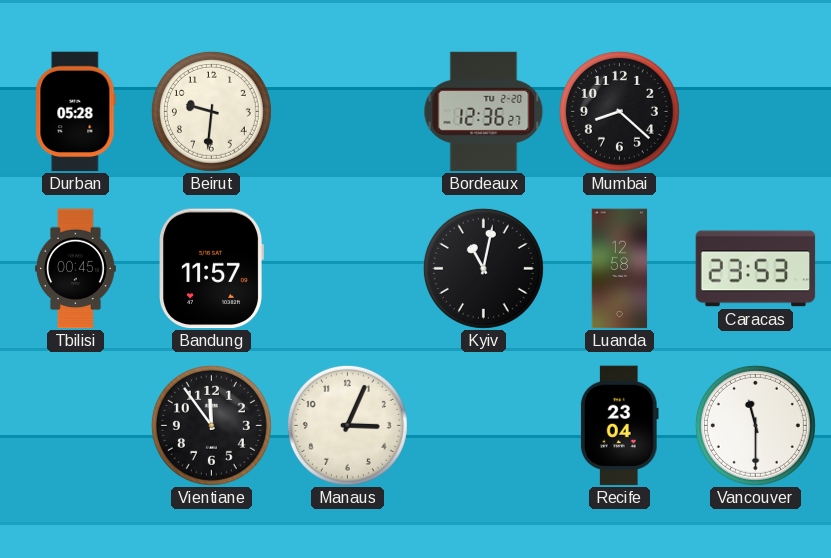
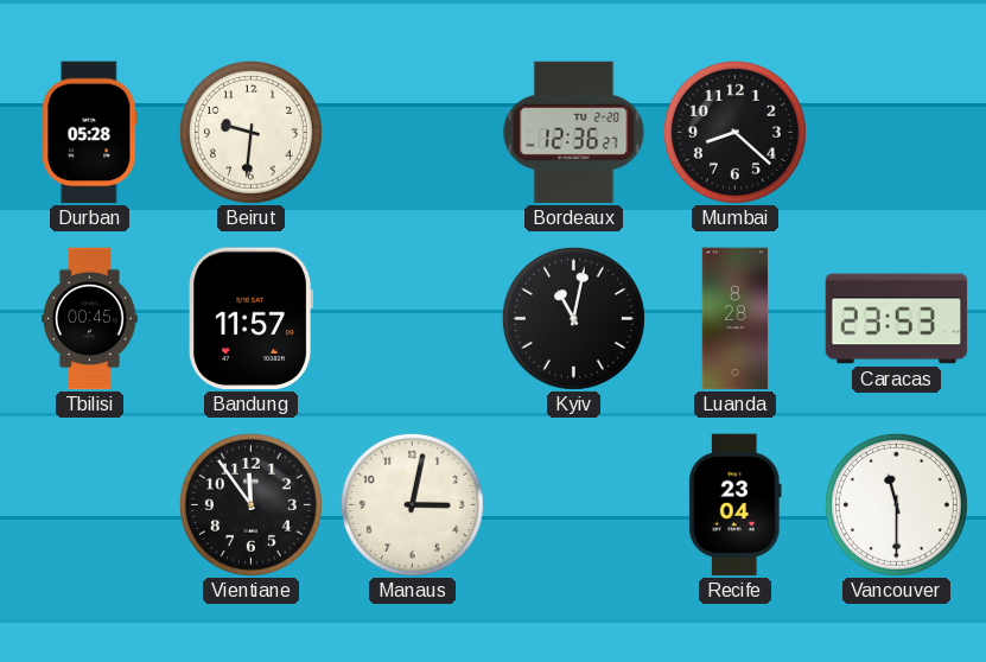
Luanda: 12:58 -> 8:28 (736, 319)
Manaus: 3:04 -> 3:02 (412, 504)
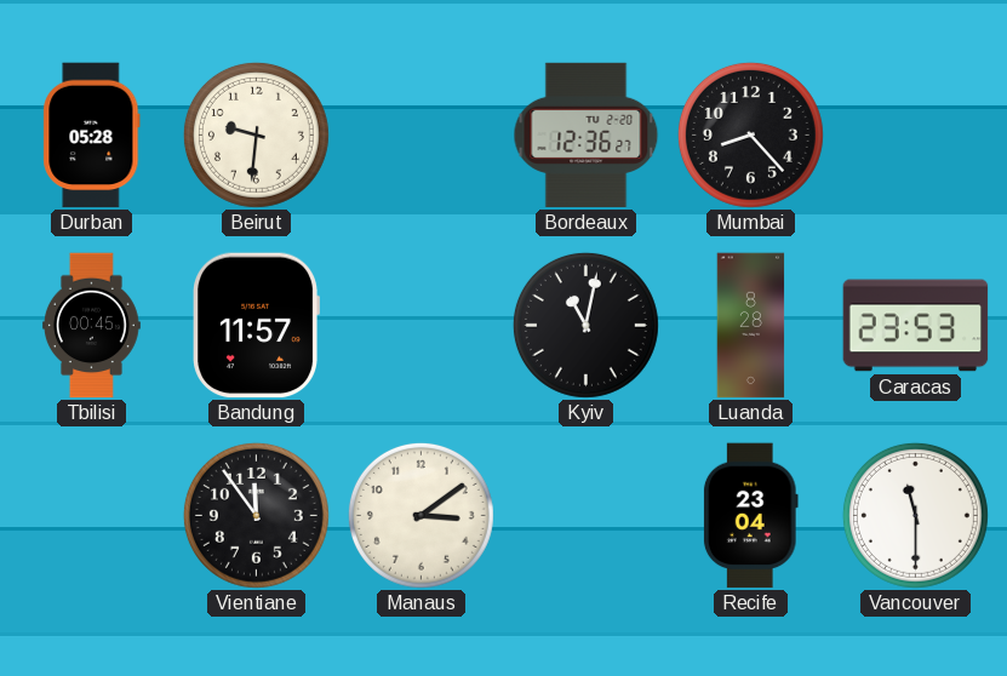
Mumbai: 8:22 -> 8:23 (750, 134)
Manaus: 3:02 -> 3:09 (420, 515)
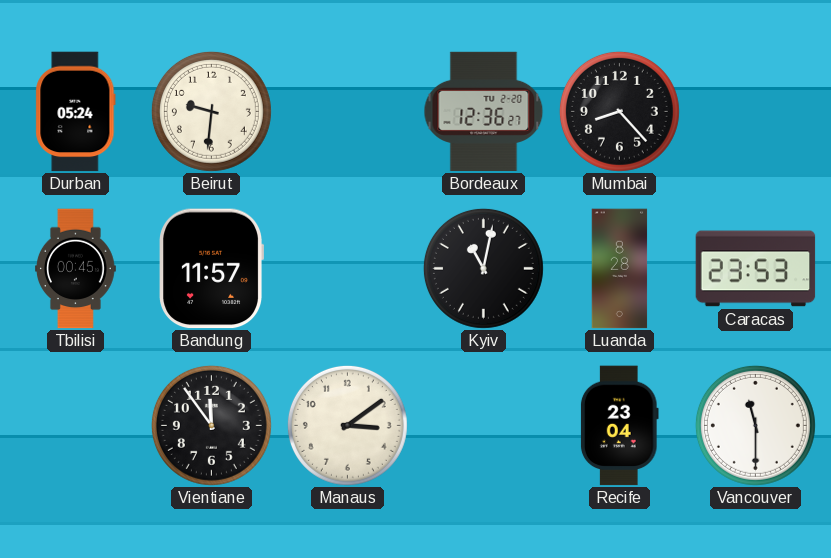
Durban: 05:28 -> 05:24 (76, 112)
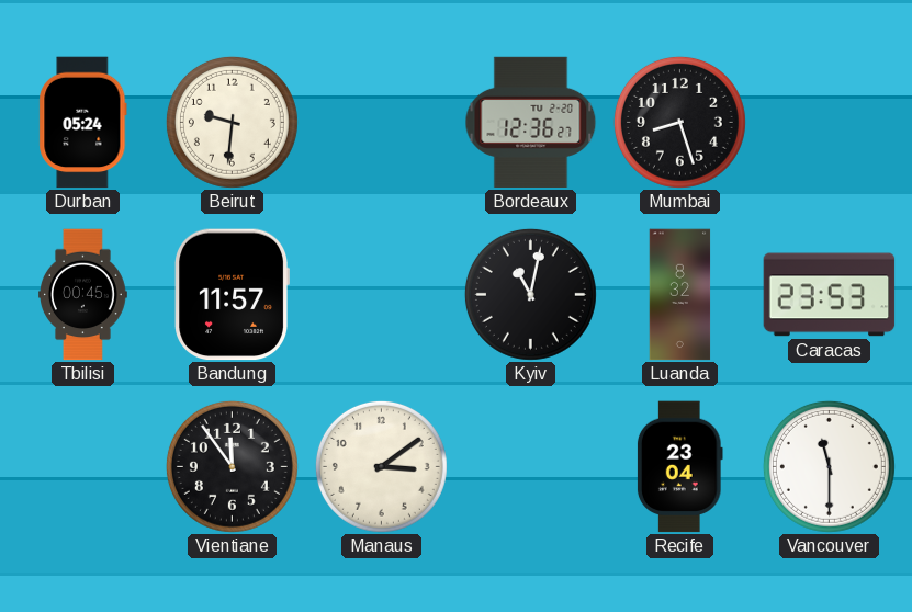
Mumbai: 8:23 -> 8:27 (679, 122)
Luanda: 8:28 -> 8:32 (680, 295)
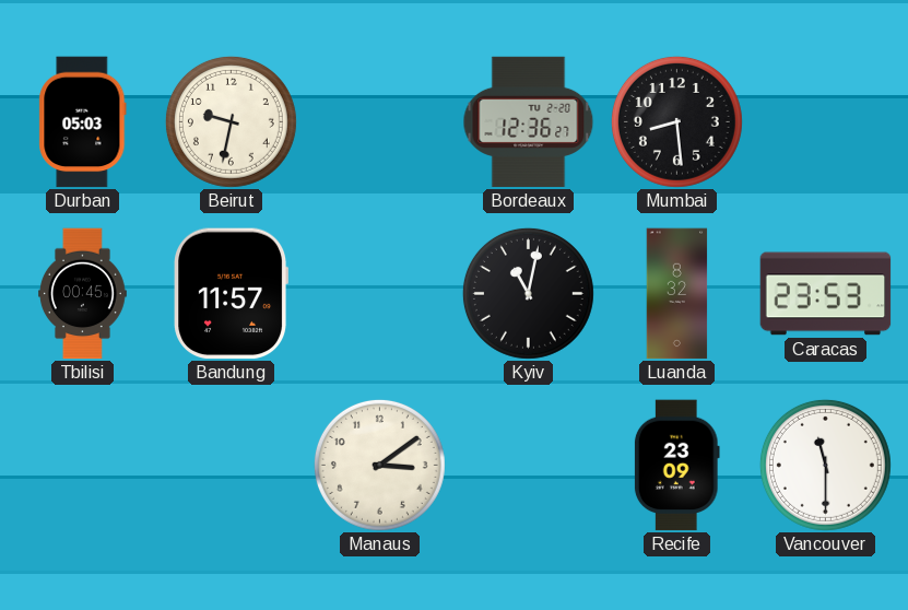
Durban: 05:24 -> 05:03 (83, 122)
Beirut: 9:31 -> 9:32 (231, 121)
Mumbai: 8:27 -> 8:29 (676, 121)
Vientiane: 11:54 -> none (232, 466)
Recife: 23:04 -> 23:09 (676, 466)
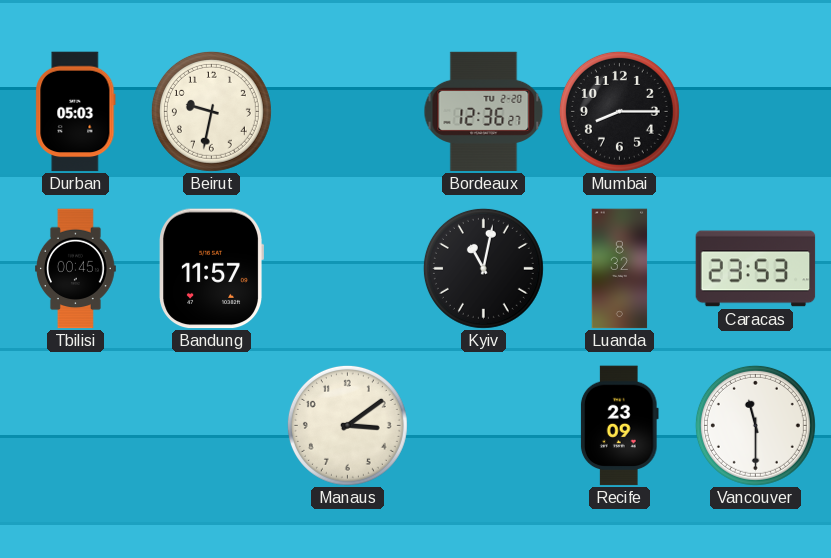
Mumbai: 8:29 -> 8:15 (619, 111)
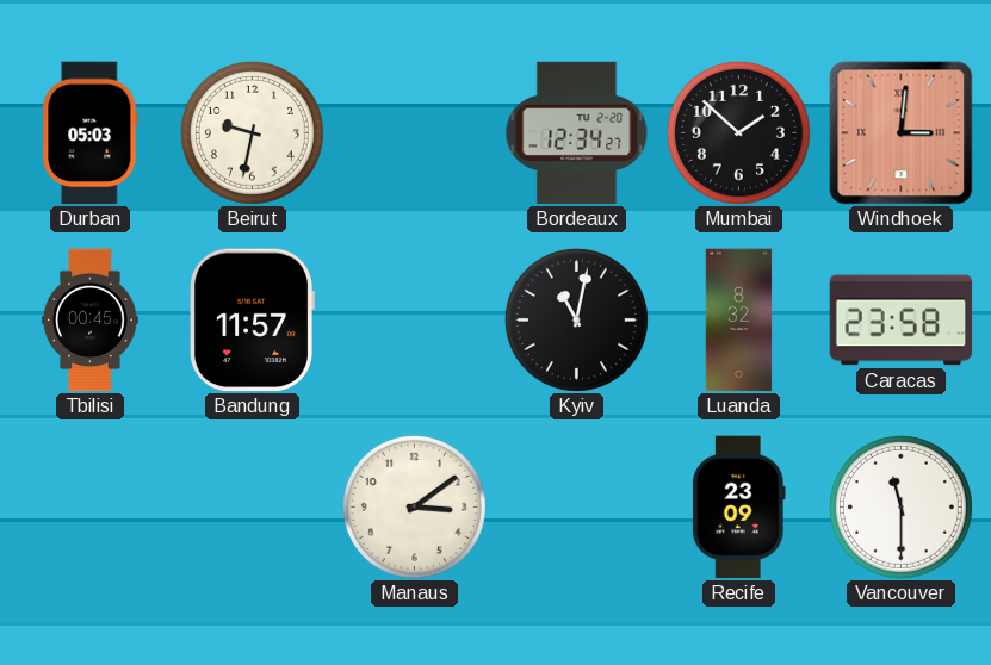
Bordeaux: 12:36 -> 12:34 (577, 132)
Mumbai: 8:15 -> 1:52 (738, 132)
Windhoek: none -> 3:01 (902, 133)
Caracas: 23:53 -> 23:58 (902, 321)
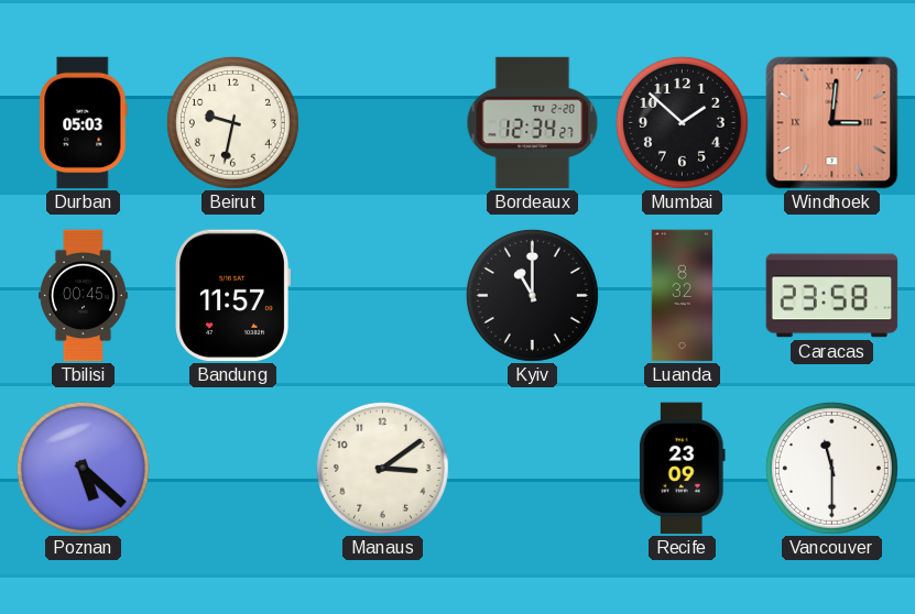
Kyiv: 11:02 -> 11:00 (532, 295)
Poznan: none -> 5:22 (83, 468)
